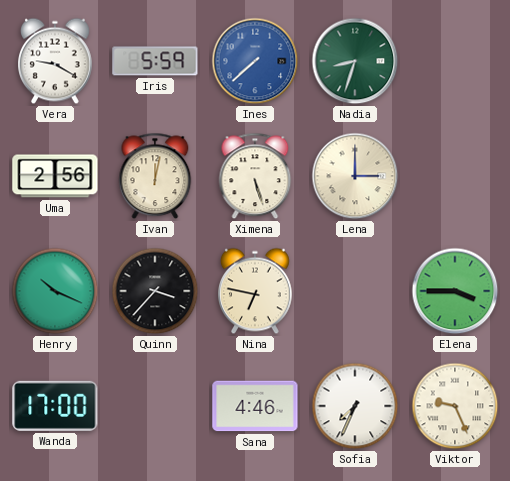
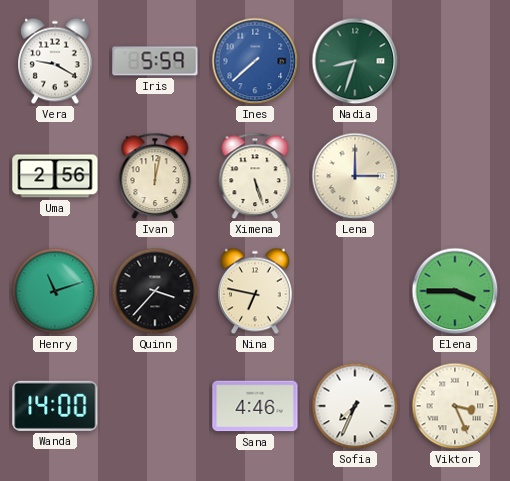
Henry: 10:19 -> 11:12 (55, 291)
Wanda: 17:00 -> 14:00 (55, 406)
Viktor: 9:26 -> 3:26 (455, 406)
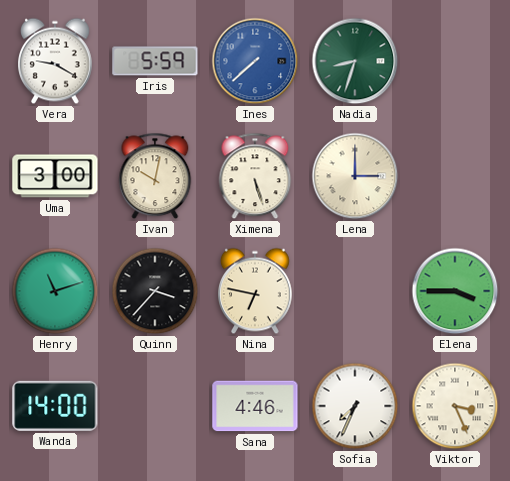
Uma: 2:56 -> 3:00 (55, 176)
Ivan: 12:02 -> 10:02 (155, 176)
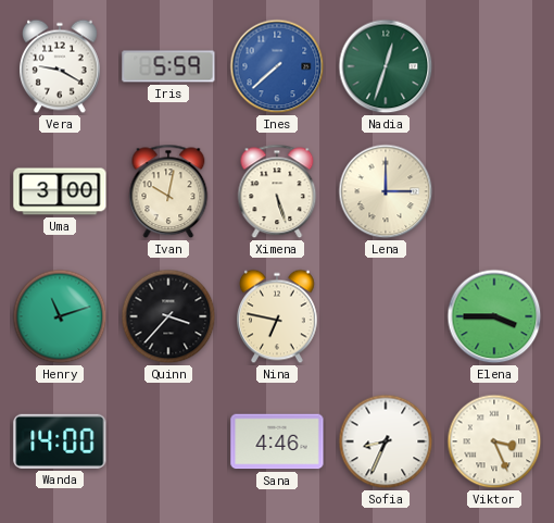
Nadia: 8:33 -> 12:33 (386, 66)
Sofia: 7:34 -> 8:34 (386, 441)
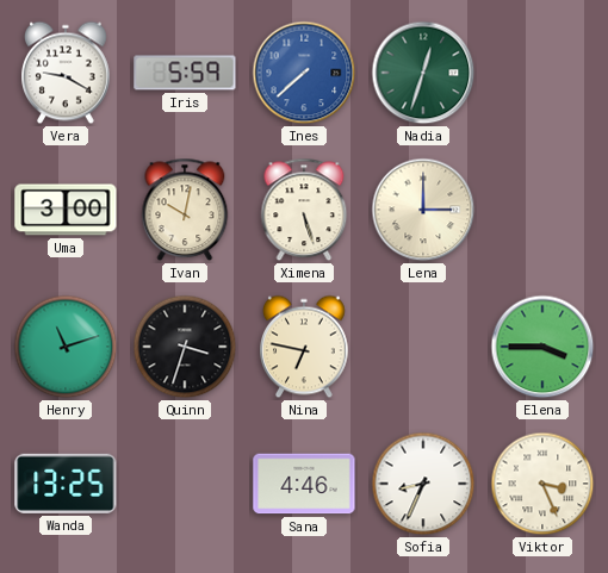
Quinn: 3:37 -> 3:33 (185, 347)
Wanda: 14:00 -> 13:25 (66, 484)
